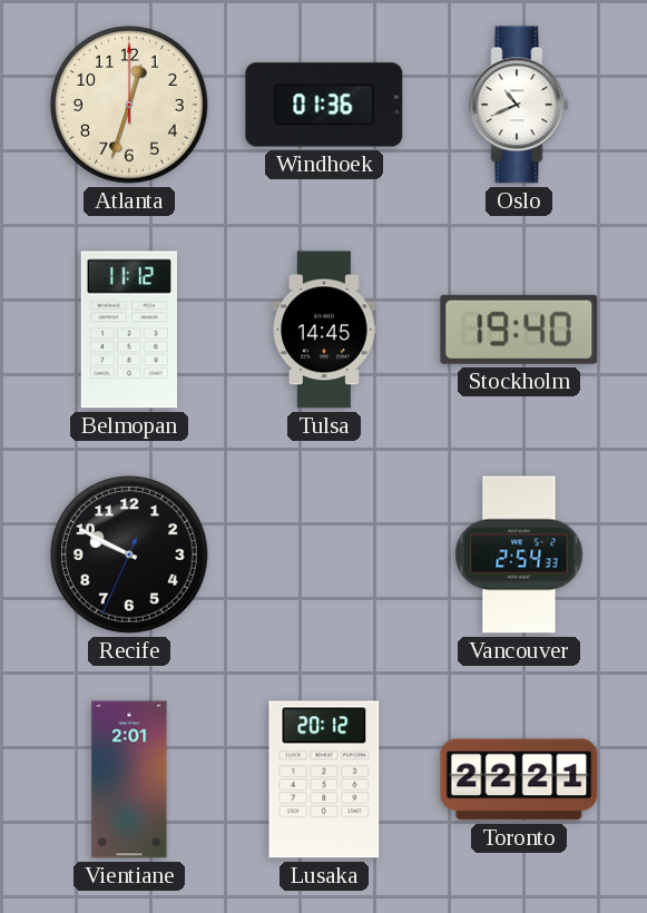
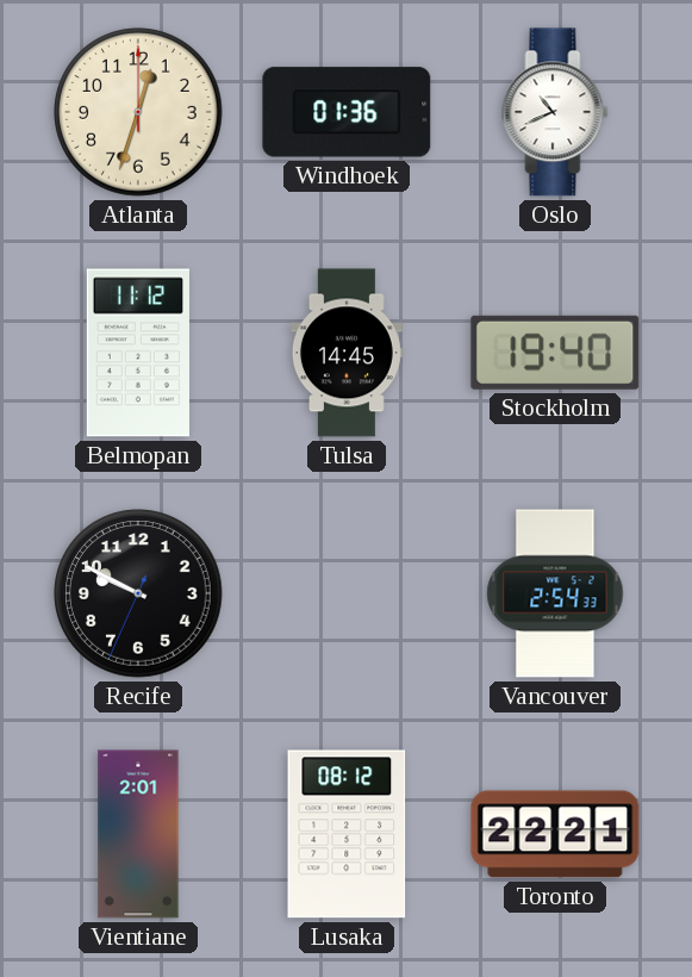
Lusaka: 20:12 -> 08:12 (347, 834)
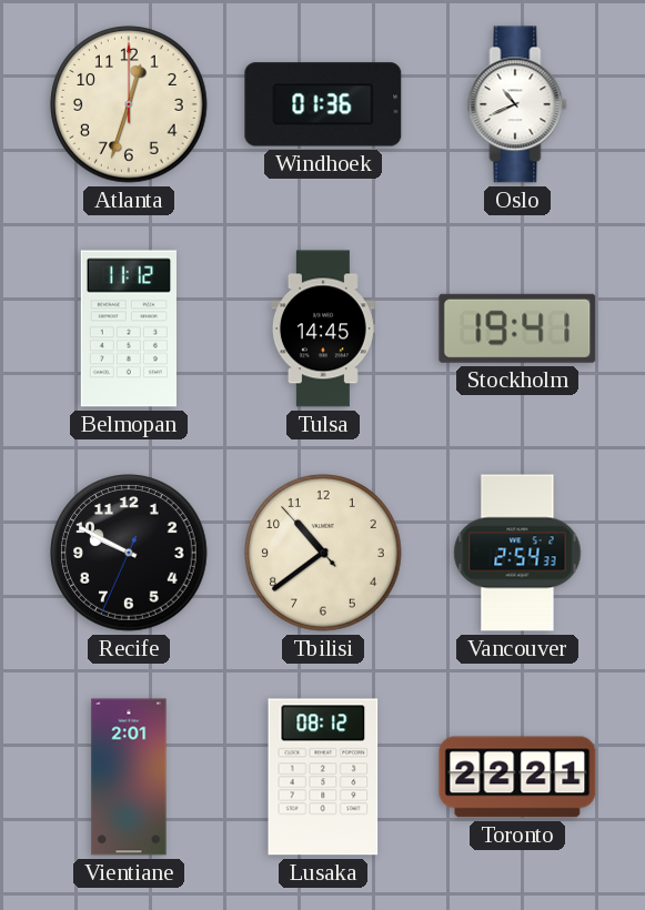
Stockholm: 19:40 -> 19:41 (517, 328)
Tbilisi: none -> 10:38 (323, 553)
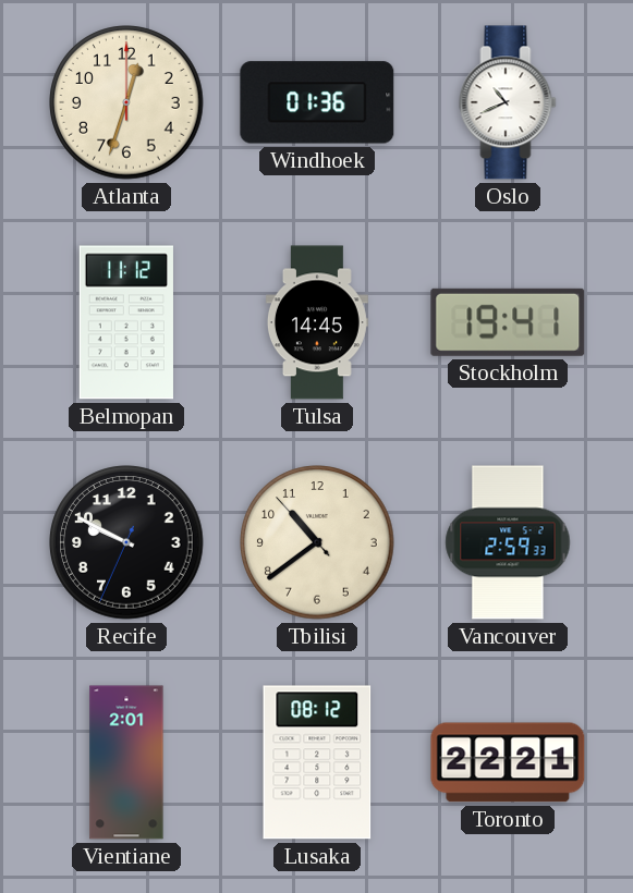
Vancouver: 2:54 -> 2:59 (508, 542)
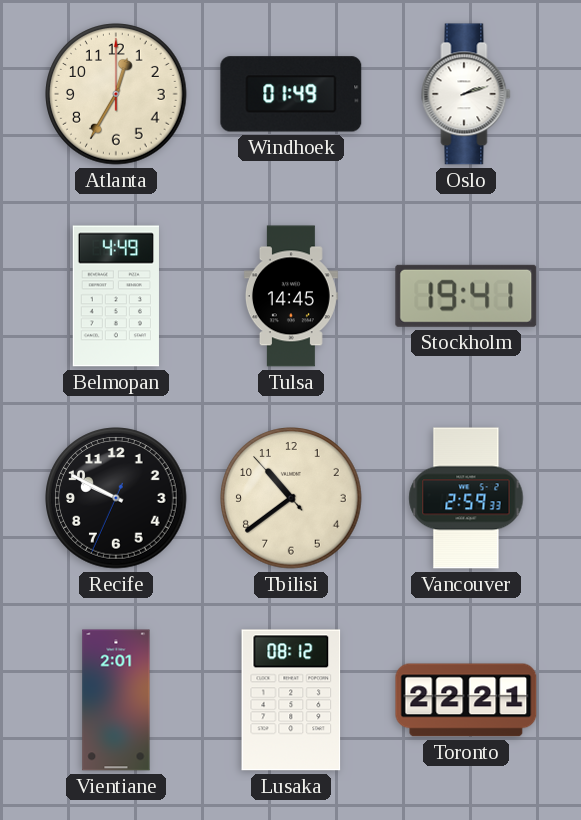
Atlanta: 12:33 -> 12:35 (116, 94)
Windhoek: 01:36 -> 01:49 (291, 94)
Oslo: 10:41 -> 2:12 (466, 94)
Belmopan: 11:12 -> 4:49 (116, 296)
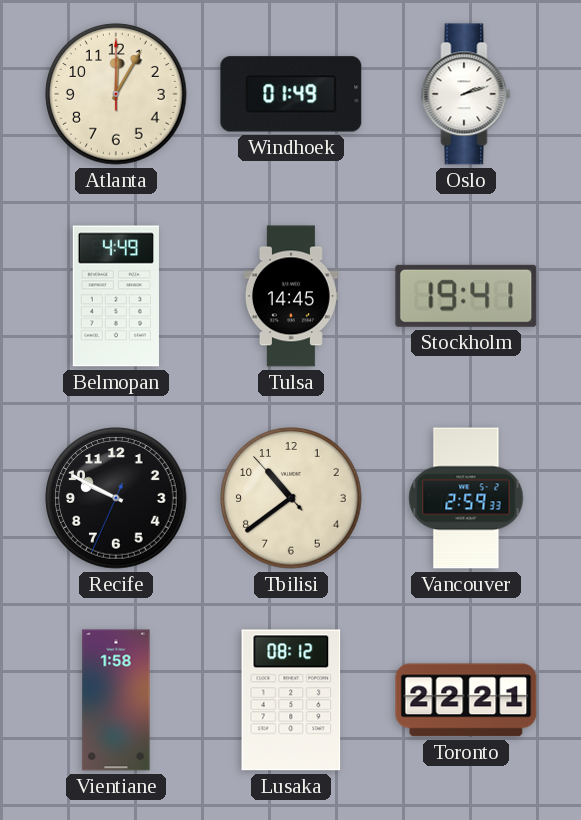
Atlanta: 12:35 -> 12:05 (116, 94)
Vientiane: 2:01 -> 1:58 (116, 700)
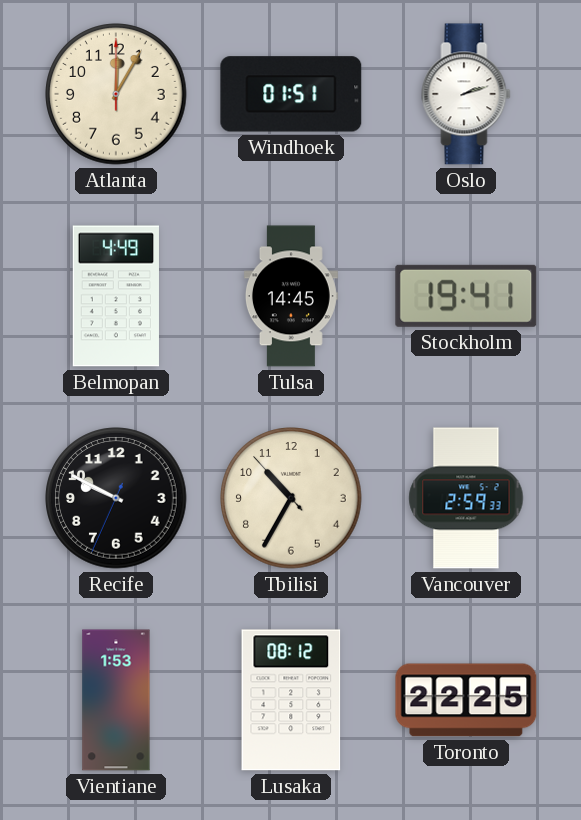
Windhoek: 01:49 -> 01:51 (291, 94)
Tbilisi: 10:38 -> 10:34 (291, 498)
Vientiane: 1:58 -> 1:53 (116, 700)
Toronto: 22:21 -> 22:25 (466, 700)
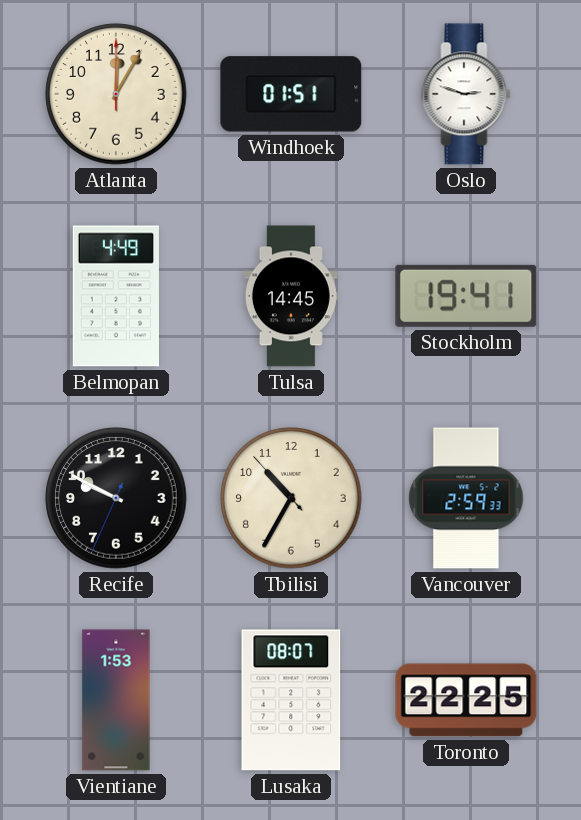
Oslo: 2:12 -> 2:48 (466, 94)
Lusaka: 08:12 -> 08:07 (291, 700)
